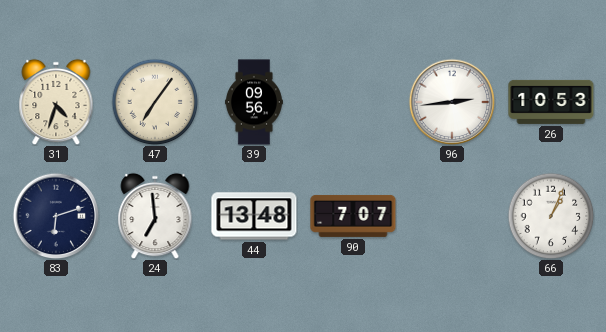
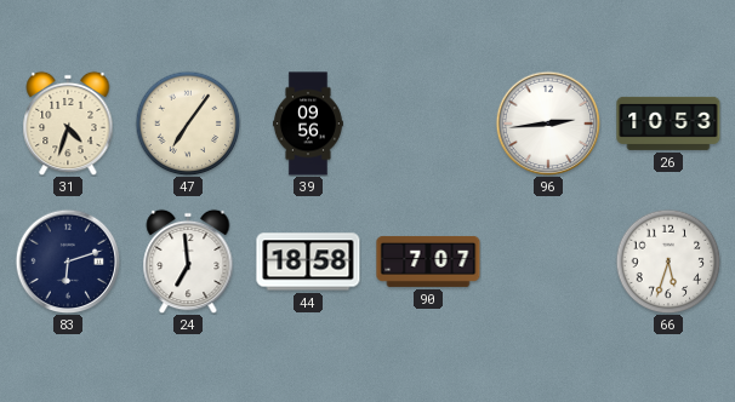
44: 13:48 -> 18:58 (308, 262)
66: 1:04 -> 5:33 (668, 262)
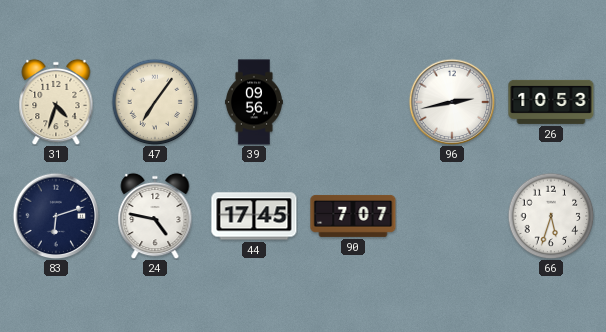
96: 2:44 -> 2:43 (452, 102)
24: 6:59 -> 4:47 (155, 216)
44: 18:58 -> 17:45 (254, 216)
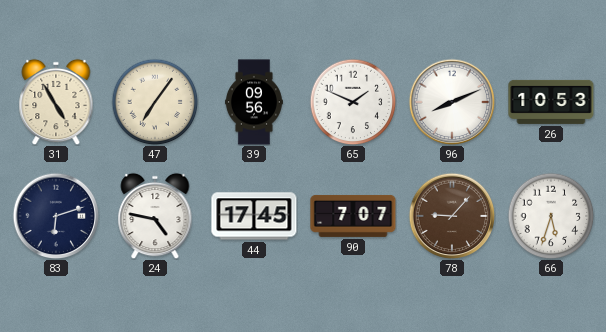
31: 4:33 -> 4:55 (56, 102)
65: none -> 1:49 (353, 102)
96: 2:43 -> 8:11 (452, 102)
78: none -> 9:07 (452, 216)
